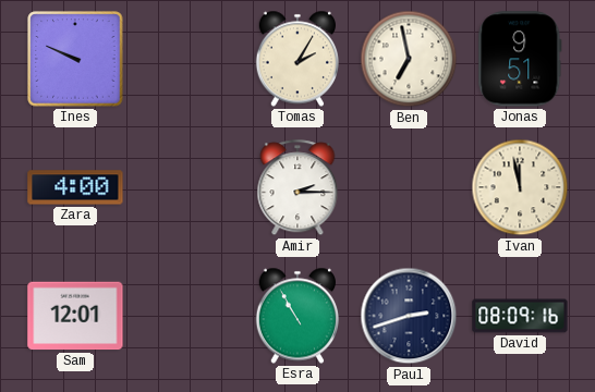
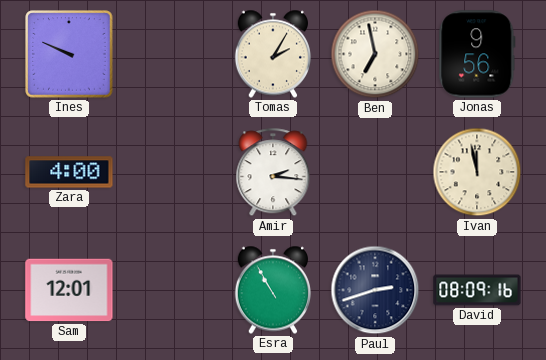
Jonas: 9:51 -> 9:56 (477, 54)
Amir: 2:15 -> 2:16 (273, 173)
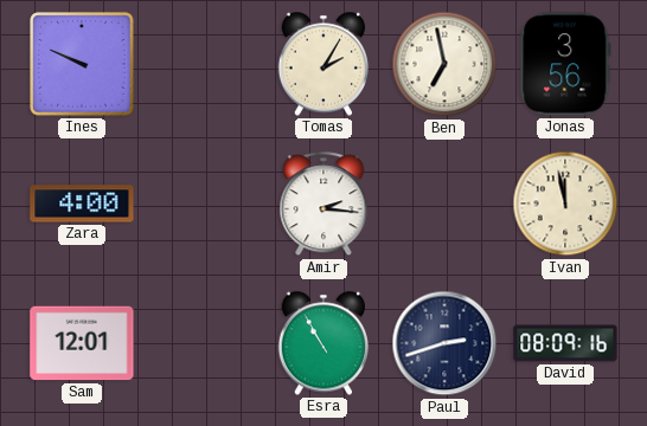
Jonas: 9:56 -> 3:56 (565, 64)
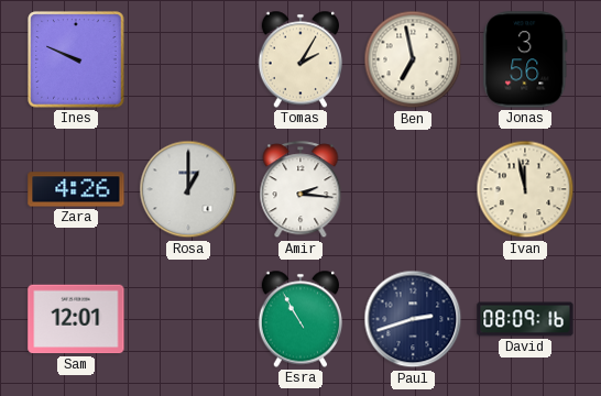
Zara: 4:00 -> 4:26 (76, 189)
Rosa: none -> 1:00 (188, 189)
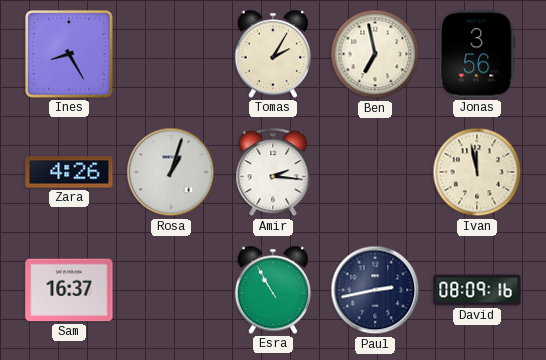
Ines: 9:49 -> 8:25 (69, 54)
Rosa: 1:00 -> 1:03 (171, 172)
Sam: 12:01 -> 16:37 (69, 290)
Paul: 2:42 -> 2:43 (375, 290)
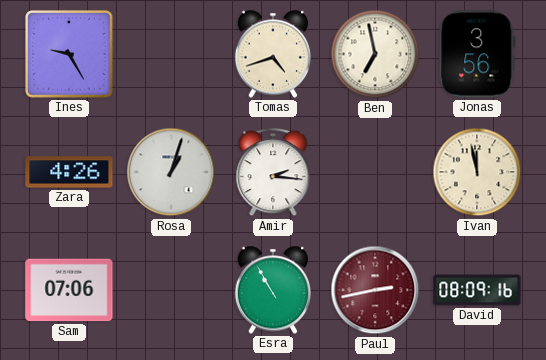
Ines: 8:25 -> 9:25 (69, 54)
Tomas: 2:05 -> 4:42 (272, 54)
Sam: 16:37 -> 07:06 (69, 290)
Paul dial: navy -> burgundy (375, 290)
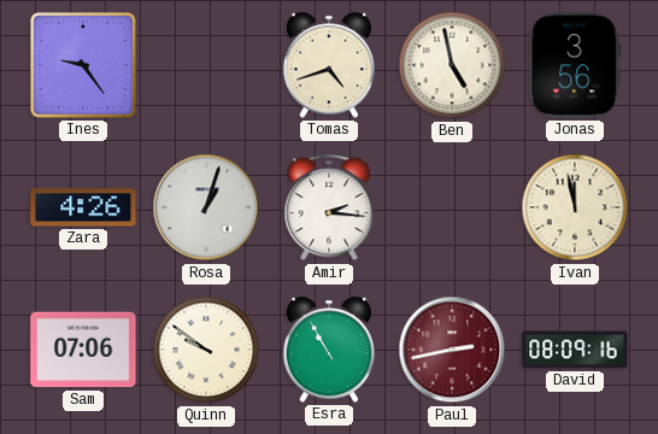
Ines: 9:25 -> 9:24 (83, 65)
Ben: 6:58 -> 4:58 (452, 65)
Quinn: none -> 9:51 (206, 350)
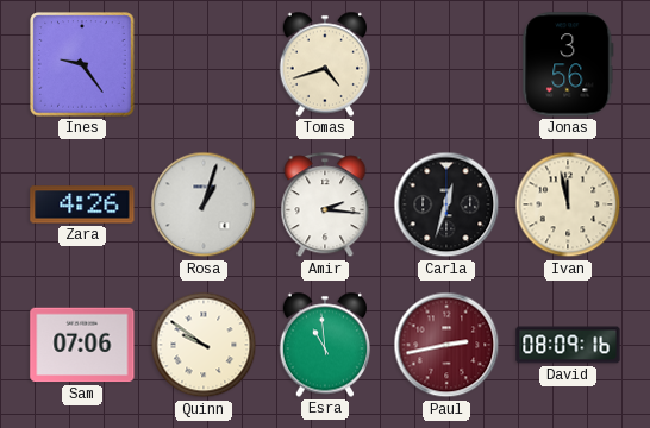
Ben: 4:58 -> none (452, 65)
Carla: none -> 12:33 (446, 204)
Esra: 10:55 -> 10:59 (324, 345)
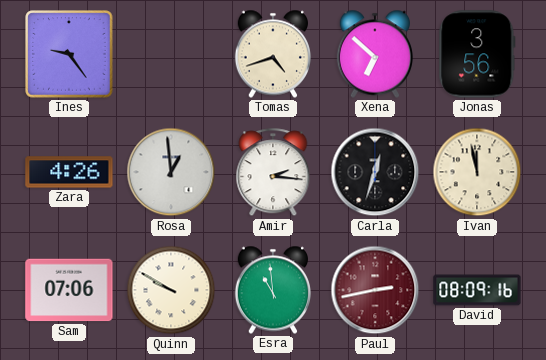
Xena: none -> 6:52 (374, 54)
Rosa: 1:03 -> 12:59 (171, 172)
Quinn: 9:51 -> 9:50 (171, 290)
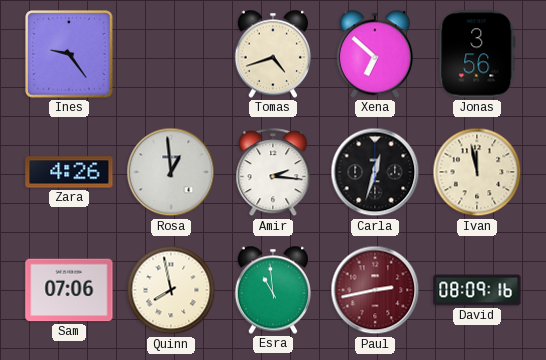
Quinn: 9:50 -> 7:58 (171, 290)
